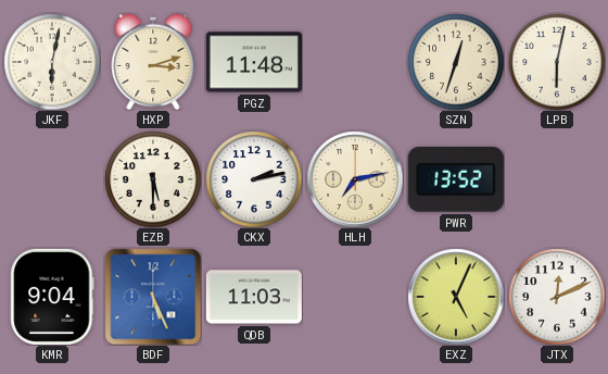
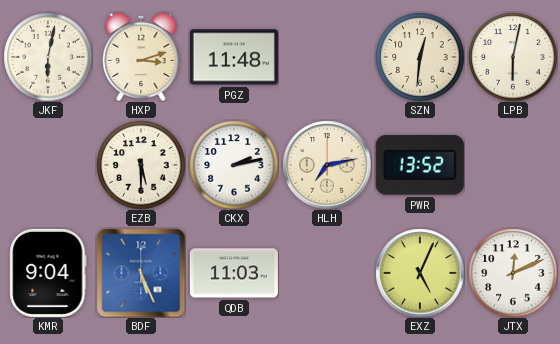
SZN: 12:33 -> 12:31 (420, 57)
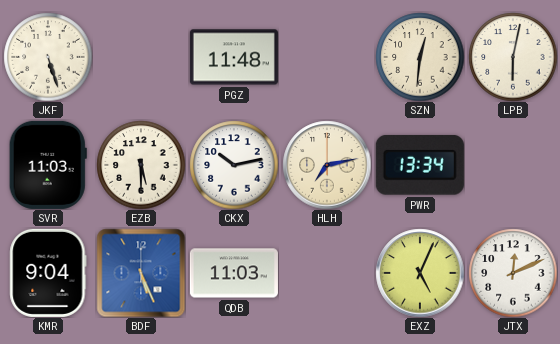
JKF: 6:02 -> 5:27 (48, 57)
HXP: 3:12 -> none (141, 57)
SVR: none -> 11:03 (48, 165)
CKX: 2:13 -> 10:13 (234, 165)
PWR: 13:52 -> 13:34 (420, 165)
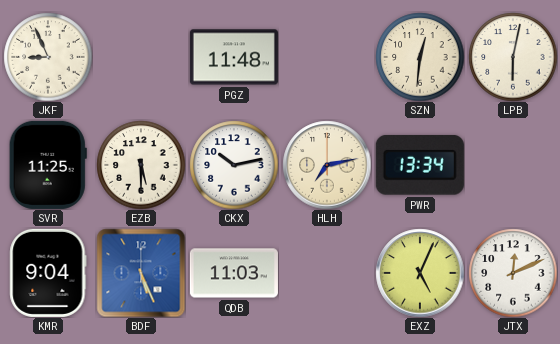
JKF: 5:27 -> 8:56 (48, 57)
SVR: 11:03 -> 11:25 (48, 165)
